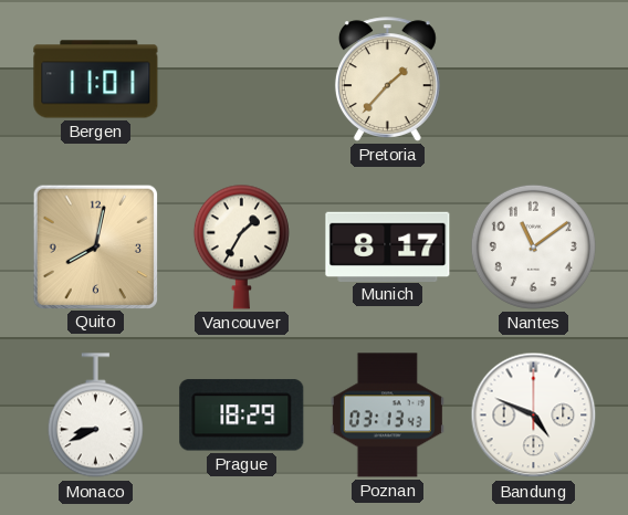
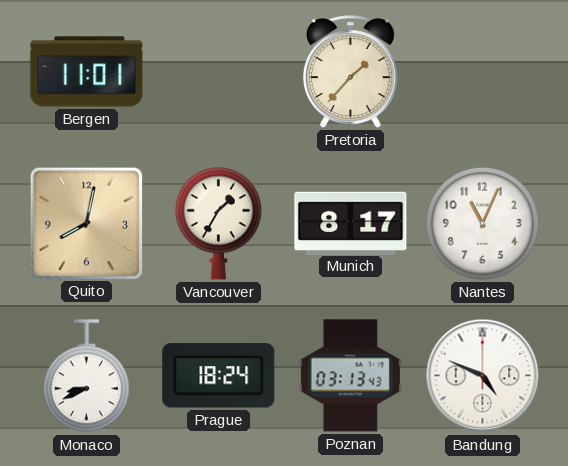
Nantes: 11:09 -> 11:04 (482, 223)
Prague: 18:29 -> 18:24 (219, 376)
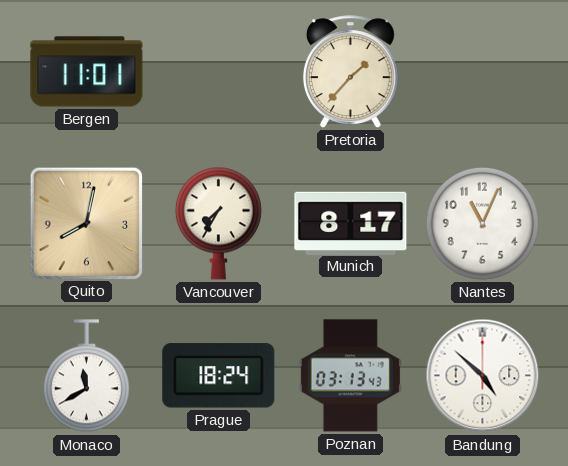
Vancouver: 1:35 -> 7:35 (218, 223)
Monaco: 8:41 -> 11:40 (86, 376)
Bandung: 4:49 -> 4:52 (483, 376)
